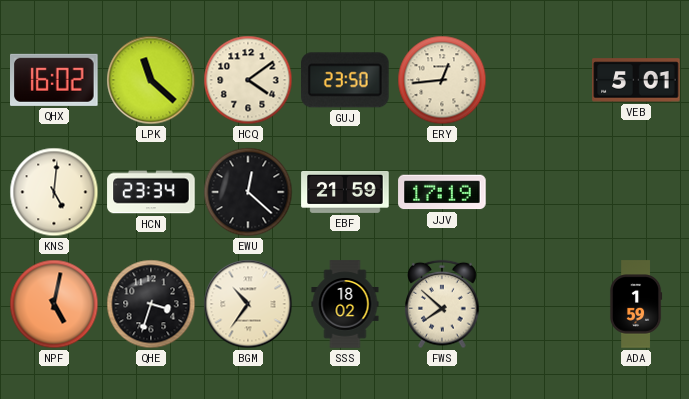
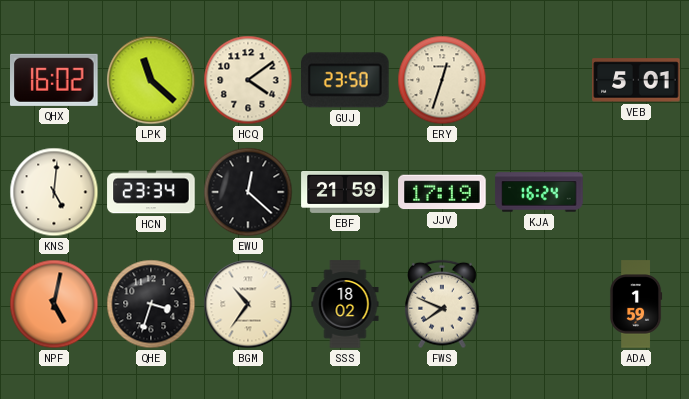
ERY: 12:44 -> 12:33 (442, 80)
KJA: none -> 16:24 (539, 192)
FWS: 7:52 -> 7:49 (443, 304)
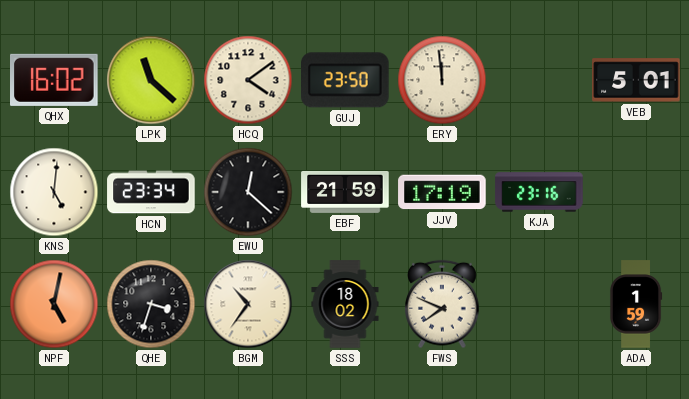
ERY: 12:33 -> 11:59 (442, 80)
KJA: 16:24 -> 23:16 (539, 192)
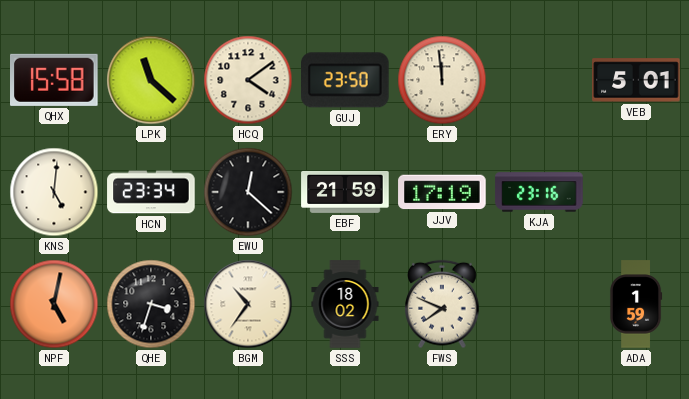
QHX: 16:02 -> 15:58 (55, 80)
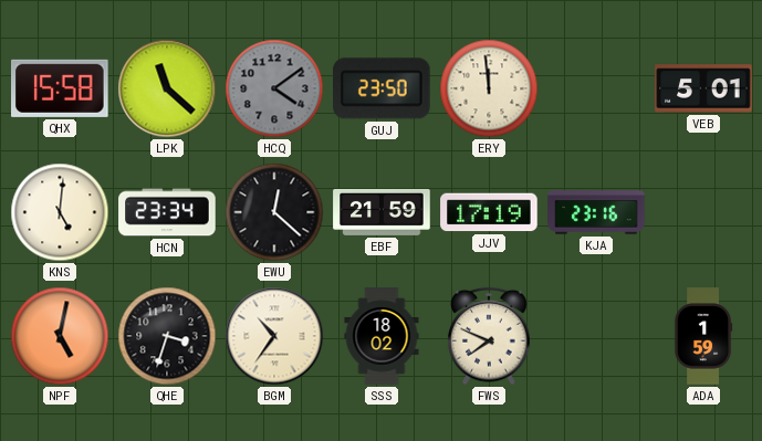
HCQ dial: cream -> grey (274, 88)
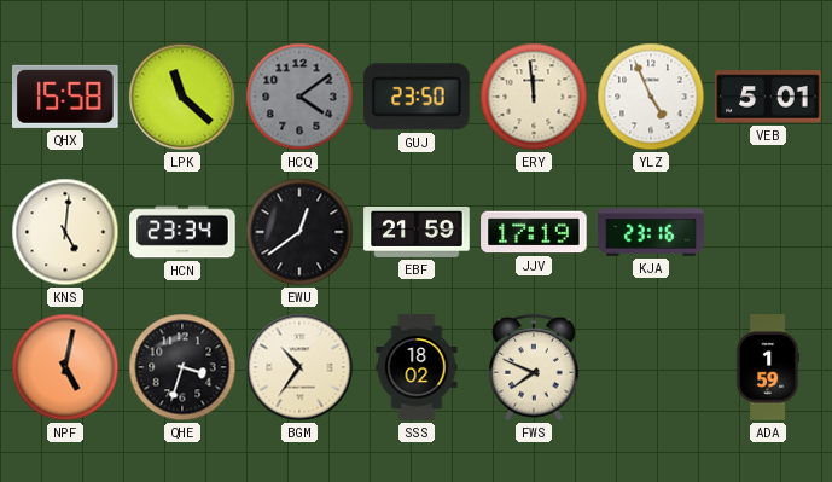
YLZ: none -> 4:56 (651, 97)
EWU: 12:22 -> 12:39 (299, 232)
